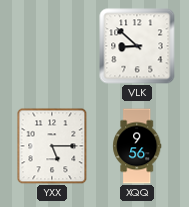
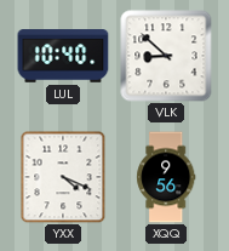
LUL: none -> 10:40 (63, 56)
YXX: 5:15 -> 4:19 (63, 177)
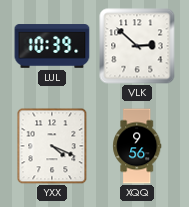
LUL: 10:40 -> 10:39 (52, 46)
VLK: 8:52 -> 2:52 (137, 46)
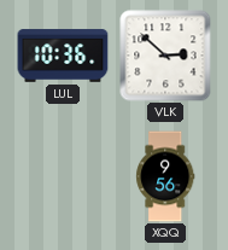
LUL: 10:39 -> 10:36 (63, 56)
YXX: 4:19 -> none (52, 146)
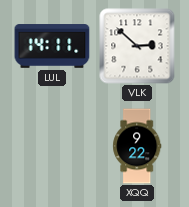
LUL: 10:36 -> 14:11 (52, 46)
XQQ: 9:56 -> 9:22 (137, 146)
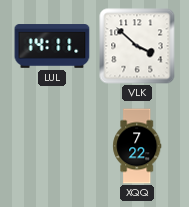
VLK: 2:52 -> 3:52 (137, 46)
XQQ: 9:22 -> 7:22 (137, 146)
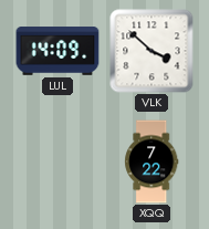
LUL: 14:11 -> 14:09 (58, 51)
